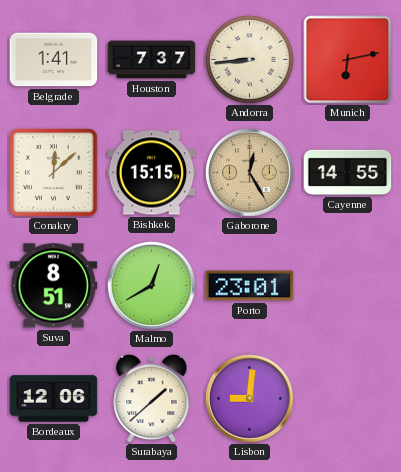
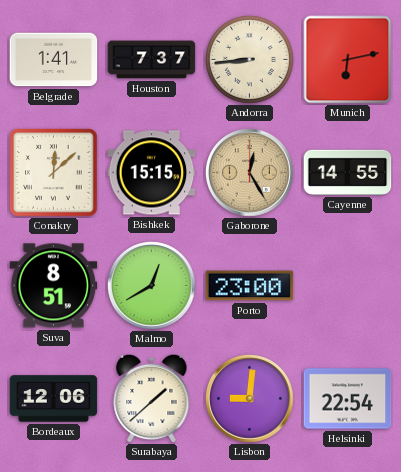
Porto: 23:01 -> 23:00 (250, 286)
Helsinki: none -> 22:54 (348, 399)
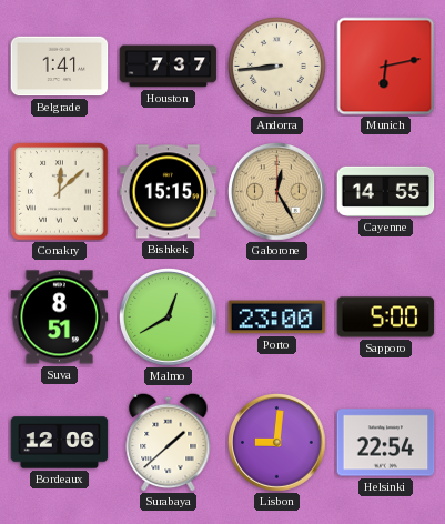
Sapporo: none -> 5:00 (386, 318)
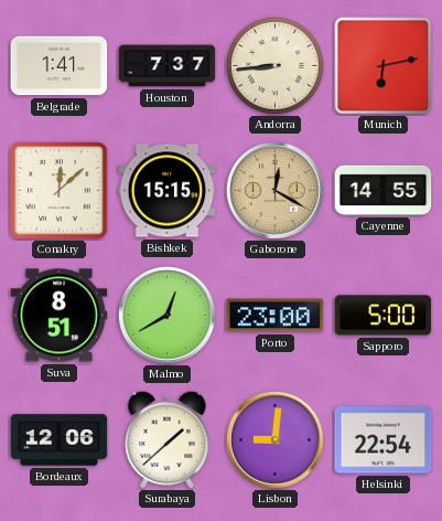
Gaborone: 12:25 -> 12:20 (276, 191)
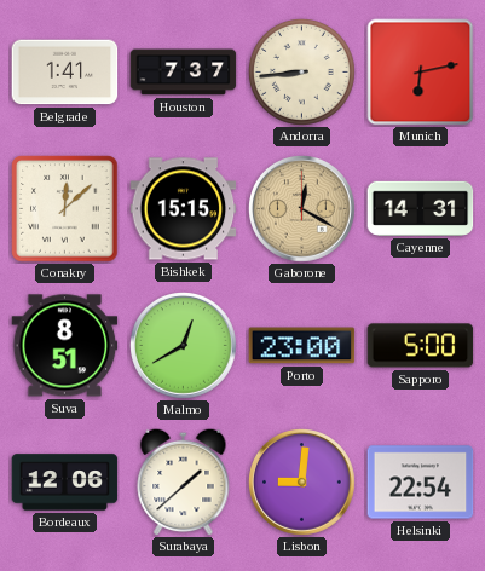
Cayenne: 14:55 -> 14:31 (421, 208)
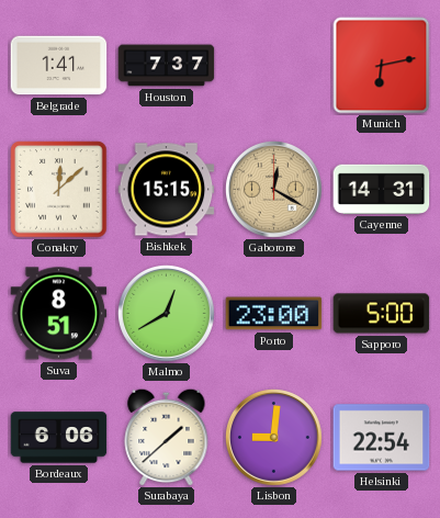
Andorra: 8:44 -> none (301, 71)
Bordeaux: 12:06 -> 6:06 (59, 438)
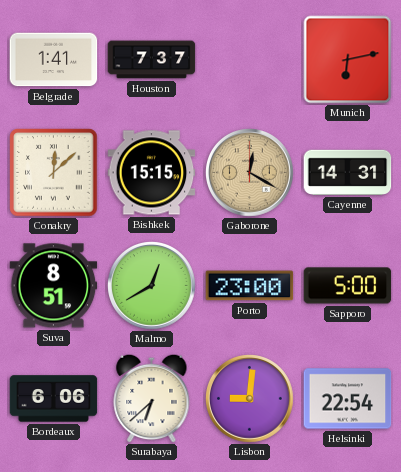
Surabaya: 1:38 -> 6:38 (152, 398)
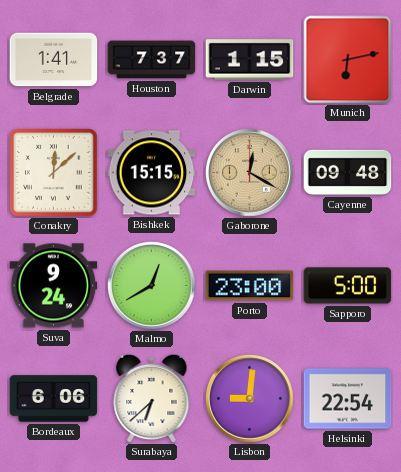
Darwin: none -> 1:15 (250, 60)
Cayenne: 14:31 -> 09:48 (348, 172)
Suva: 8:51 -> 9:24 (54, 286)
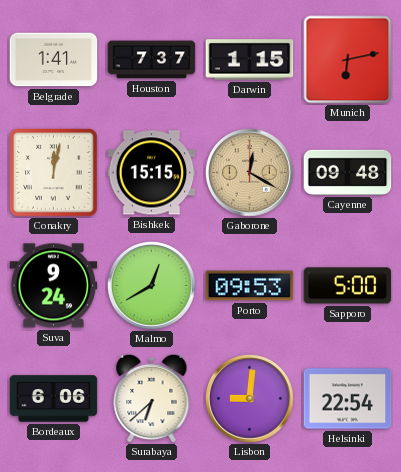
Conakry: 12:08 -> 12:02 (54, 173)
Porto: 23:00 -> 09:53 (250, 286)
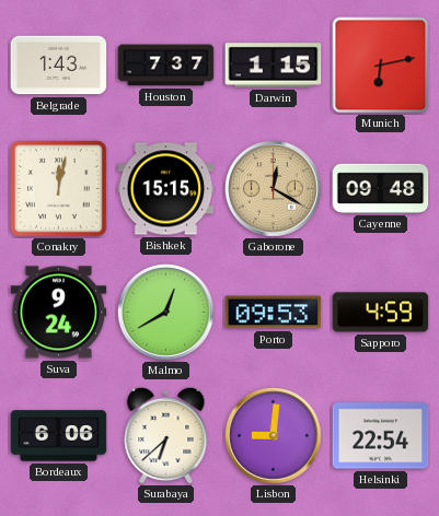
Belgrade: 1:41 -> 1:43 (59, 66)
Sapporo: 5:00 -> 4:59 (381, 313)
